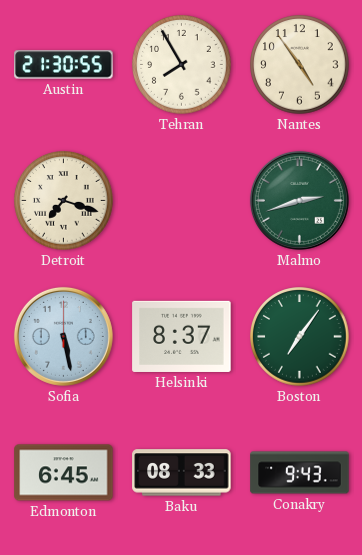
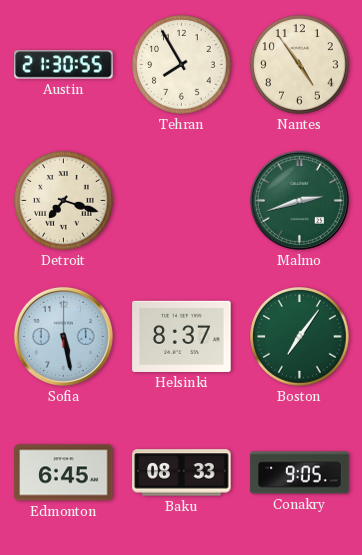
Conakry: 9:43 -> 9:05 (300, 473)
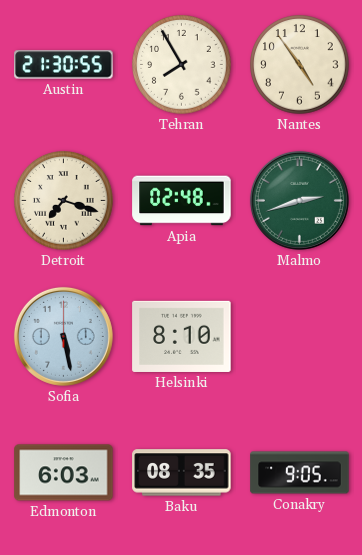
Apia: none -> 02:48 (182, 201)
Helsinki: 8:37 -> 8:10 (182, 336)
Boston: 7:06 -> none (300, 337)
Edmonton: 6:45 -> 6:03 (64, 473)
Baku: 08:33 -> 08:35 (182, 473)
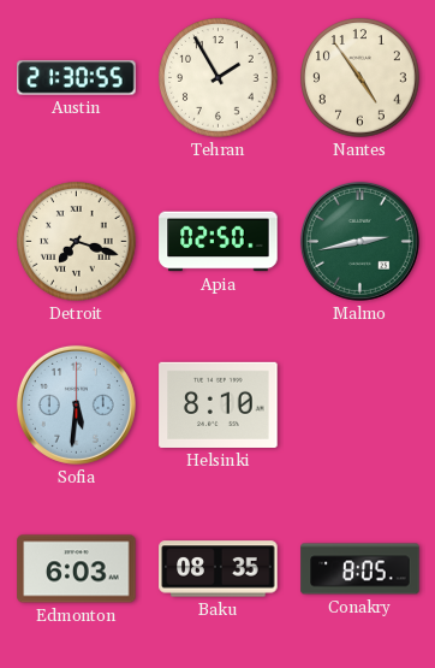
Tehran: 7:55 -> 1:55 (219, 78)
Apia: 02:48 -> 02:50 (219, 242)
Malmo: 2:42 -> 2:43 (359, 241)
Sofia: 5:28 -> 5:31 (76, 404)
Conakry: 9:05 -> 8:05 (360, 569)
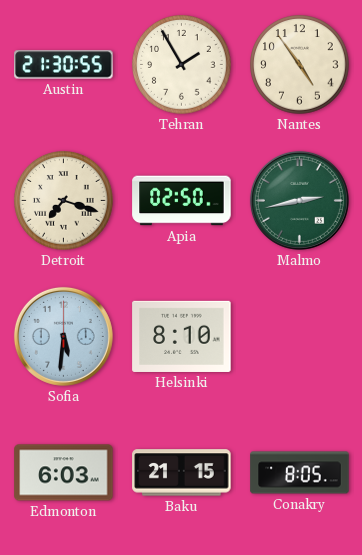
Baku: 08:35 -> 21:15 (182, 473)
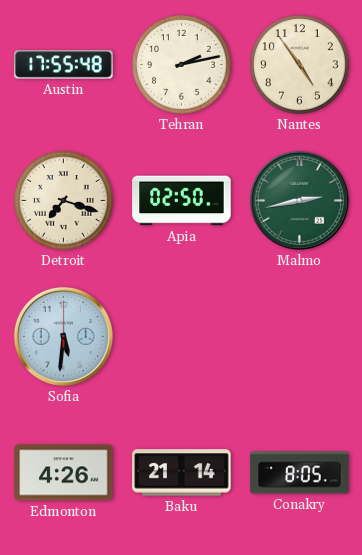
Austin: 21:30 -> 17:55 (64, 65)
Tehran: 1:55 -> 2:13 (182, 65)
Helsinki: 8:10 -> none (182, 336)
Edmonton: 6:03 -> 4:26 (64, 473)
Baku: 21:15 -> 21:14 (182, 473)
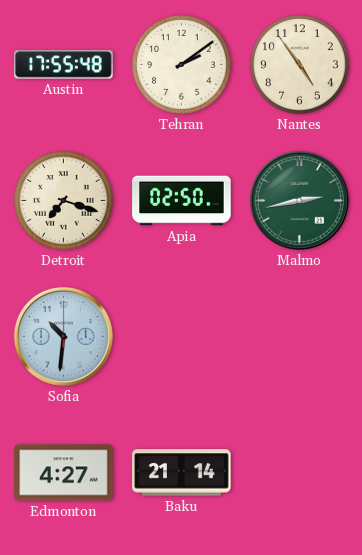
Tehran: 2:13 -> 2:09 (182, 65)
Sofia: 5:31 -> 10:31 (63, 336)
Edmonton: 4:26 -> 4:27 (64, 473)
Conakry: 8:05 -> none (300, 473)
